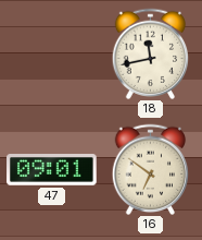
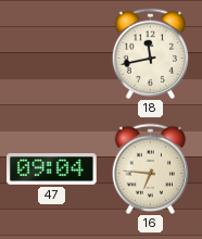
47: 09:01 -> 09:04 (52, 169)
16: 6:51 -> 6:46 (151, 168)
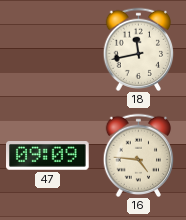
47: 09:04 -> 09:09 (48, 156)
16: 6:46 -> 4:46 (139, 155)
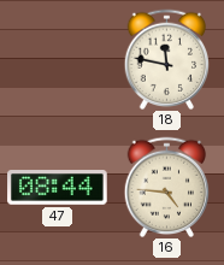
18: 11:43 -> 11:47 (167, 59)
47: 09:09 -> 08:44 (58, 188)
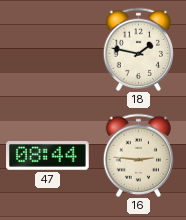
18: 11:47 -> 1:47 (139, 49)
16: 4:46 -> 2:46 (139, 155)
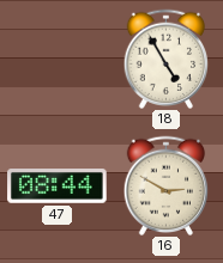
18: 1:47 -> 4:55 (167, 59)
16: 2:46 -> 2:50 (167, 185)
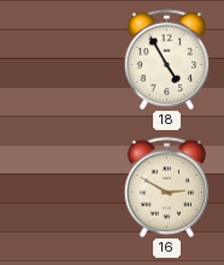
47: 08:44 -> none (58, 186)
